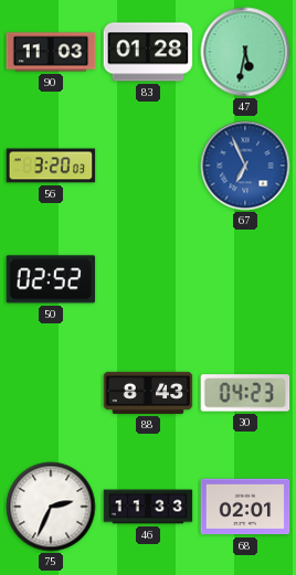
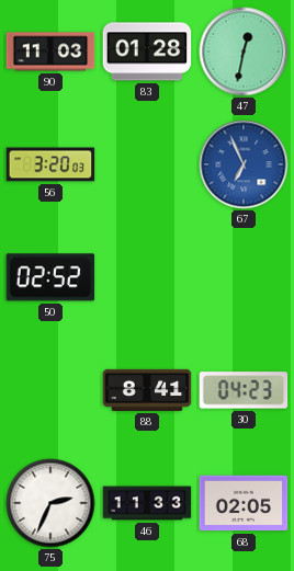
47: 5:32 -> 12:32 (244, 52)
88: 8:43 -> 8:41 (147, 390)
68: 02:01 -> 02:05 (244, 503)
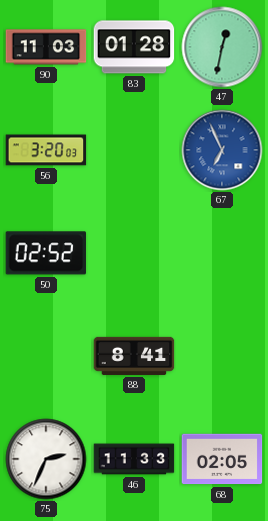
30: 04:23 -> none (244, 390)
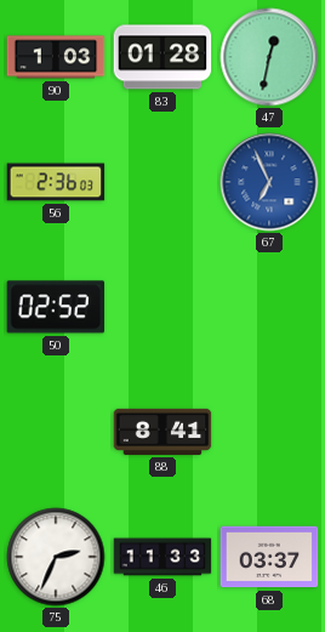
90: 11:03 -> 1:03 (56, 57)
56: 3:20 -> 2:36 (56, 182)
68: 02:05 -> 03:37 (269, 557)
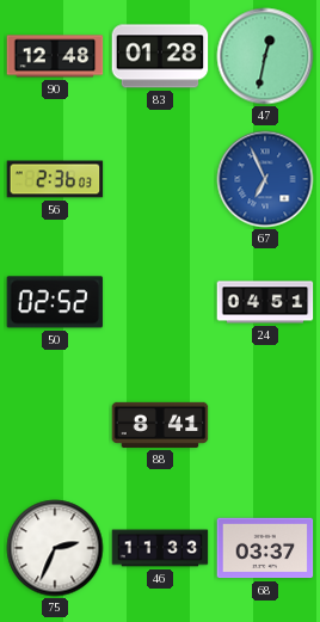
90: 1:03 -> 12:48 (55, 56)
24: none -> 04:51 (265, 302)
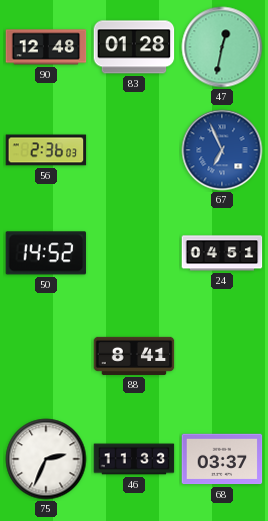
50: 02:52 -> 14:52 (46, 253)
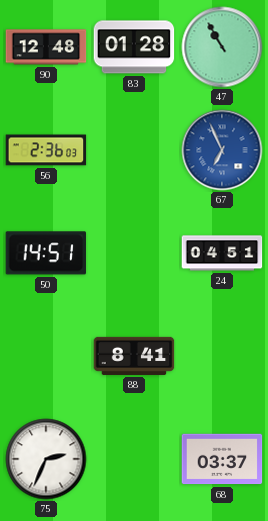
47: 12:32 -> 10:55 (222, 47)
50: 14:52 -> 14:51 (46, 253)
46: 11:33 -> none (134, 459)
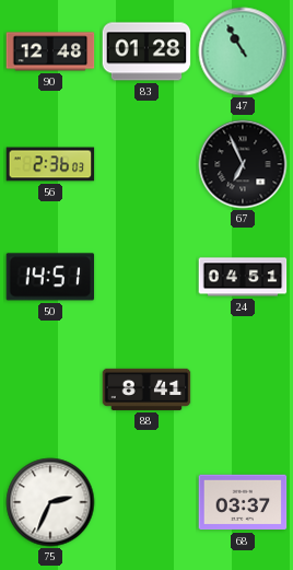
67 dial: blue -> black (243, 164)
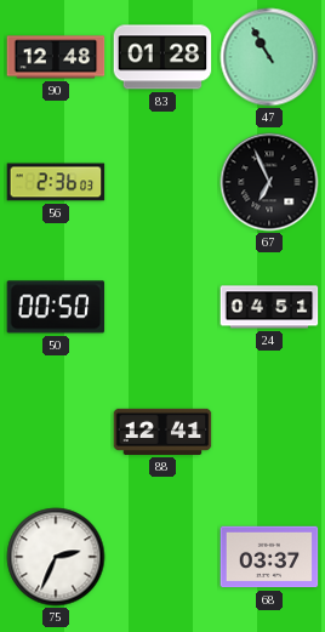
50: 14:51 -> 00:50 (56, 307)
88: 8:41 -> 12:41 (162, 432)
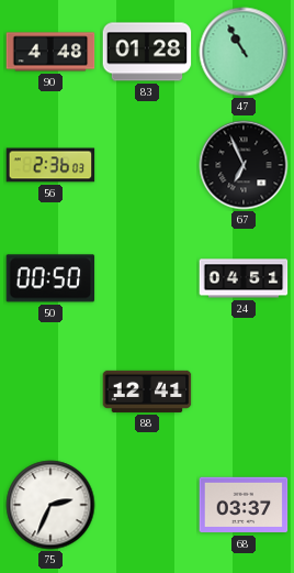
90: 12:48 -> 4:48 (50, 52)
